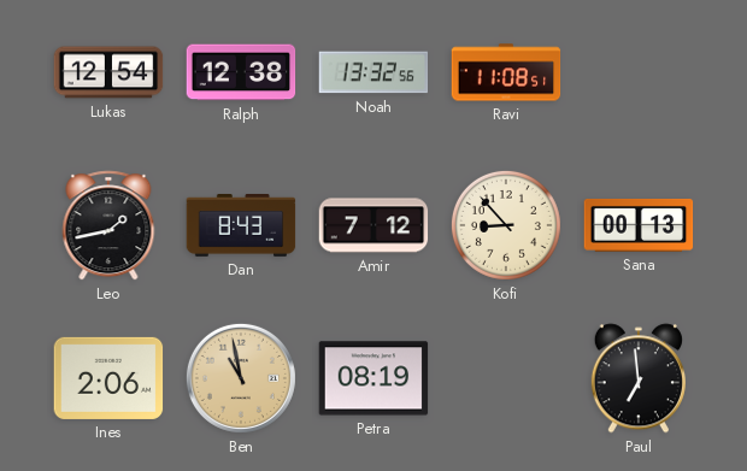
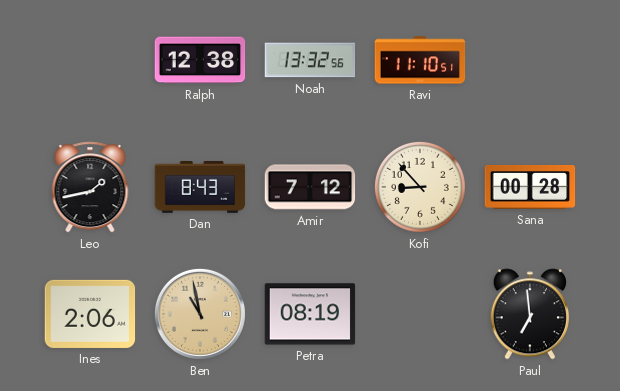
Lukas: 12:54 -> none (108, 72)
Ravi: 11:08 -> 11:10 (420, 60)
Sana: 00:13 -> 00:28 (530, 188)
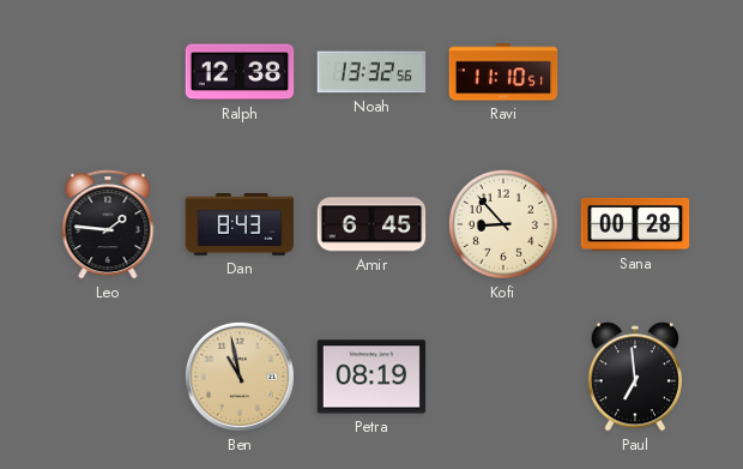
Leo: 1:43 -> 1:46 (108, 224)
Amir: 7:12 -> 6:45 (371, 224)
Ines: 2:06 -> none (90, 314)
